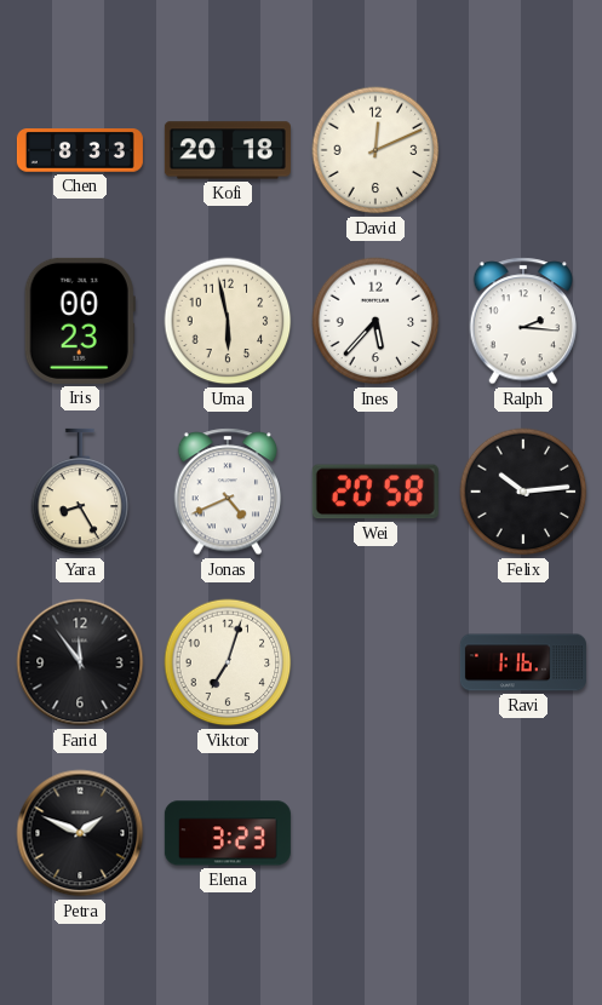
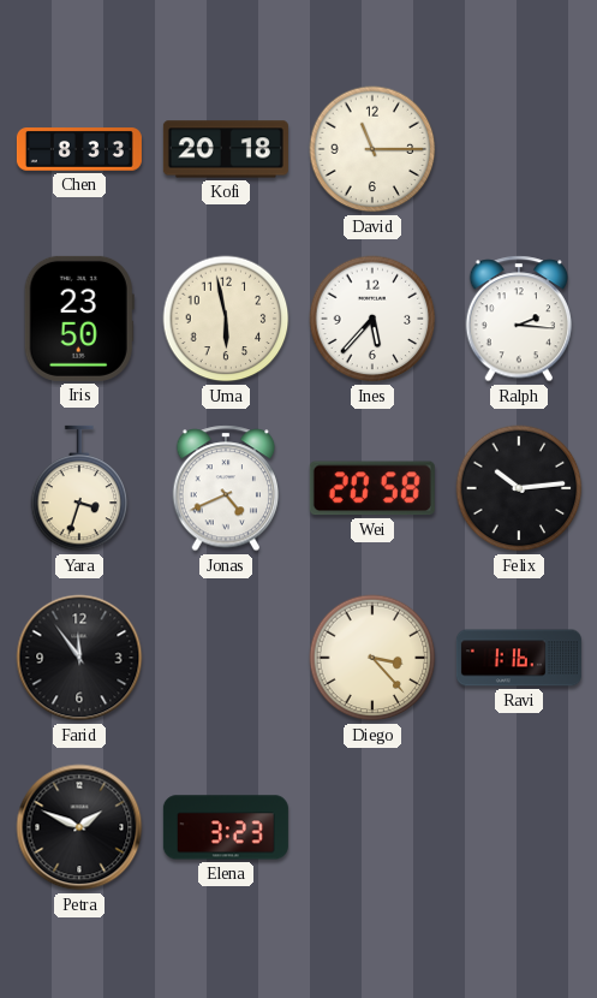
David: 12:11 -> 11:15 (372, 149)
Iris: 00:23 -> 23:50 (79, 319)
Yara: 8:25 -> 3:33 (79, 488)
Viktor: 7:03 -> none (228, 662)
Diego: none -> 3:23 (372, 658)
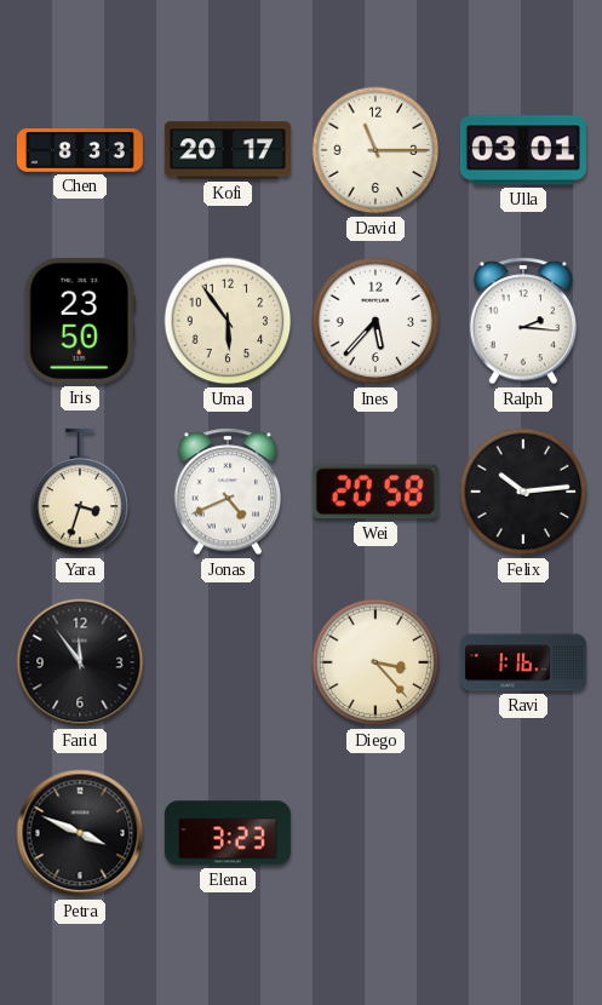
Kofi: 20:18 -> 20:17 (228, 150)
Ulla: none -> 03:01 (523, 150)
Uma: 5:58 -> 5:54 (228, 321)
Petra: 1:49 -> 3:49 (80, 833)
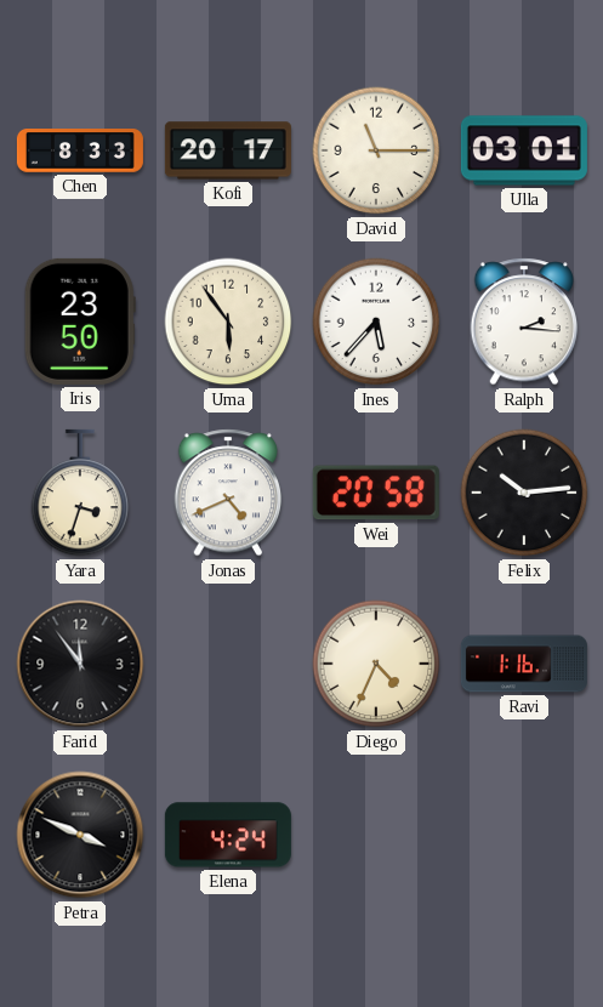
Diego: 3:23 -> 4:34 (376, 664)
Elena: 3:23 -> 4:24 (228, 835)
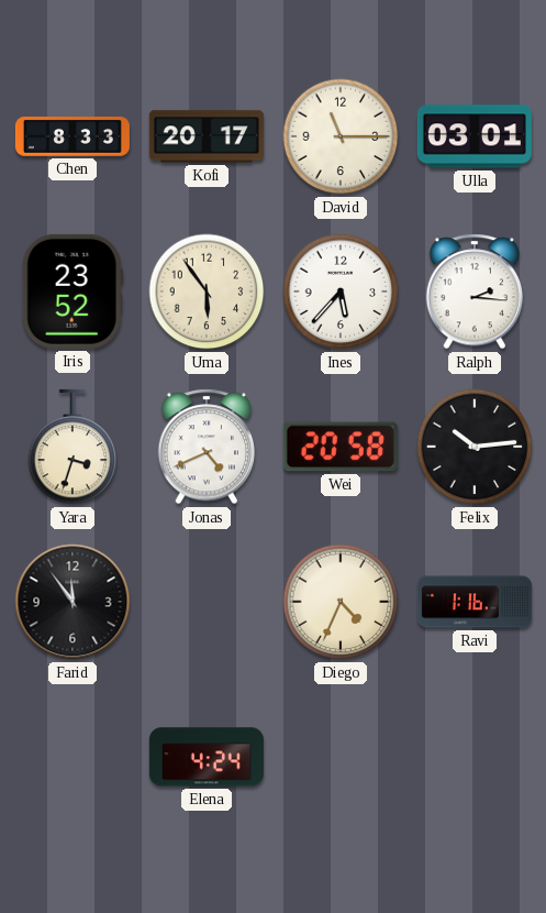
Iris: 23:50 -> 23:52 (73, 291)
Petra: 3:49 -> none (80, 835)
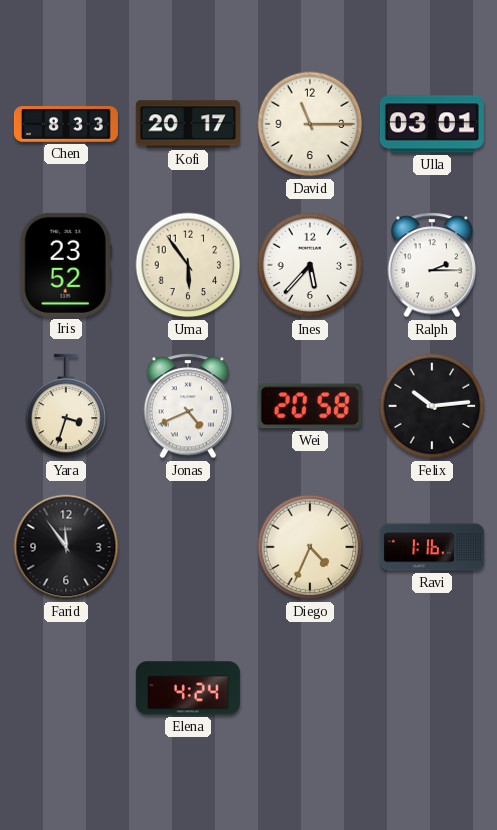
Ralph: 2:16 -> 2:15 (432, 265)
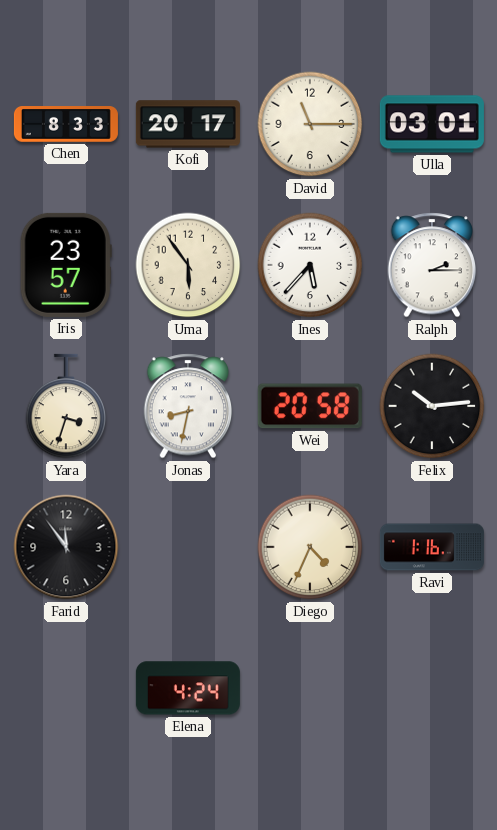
Iris: 23:52 -> 23:57 (66, 265)
Jonas: 4:41 -> 8:32 (188, 406)
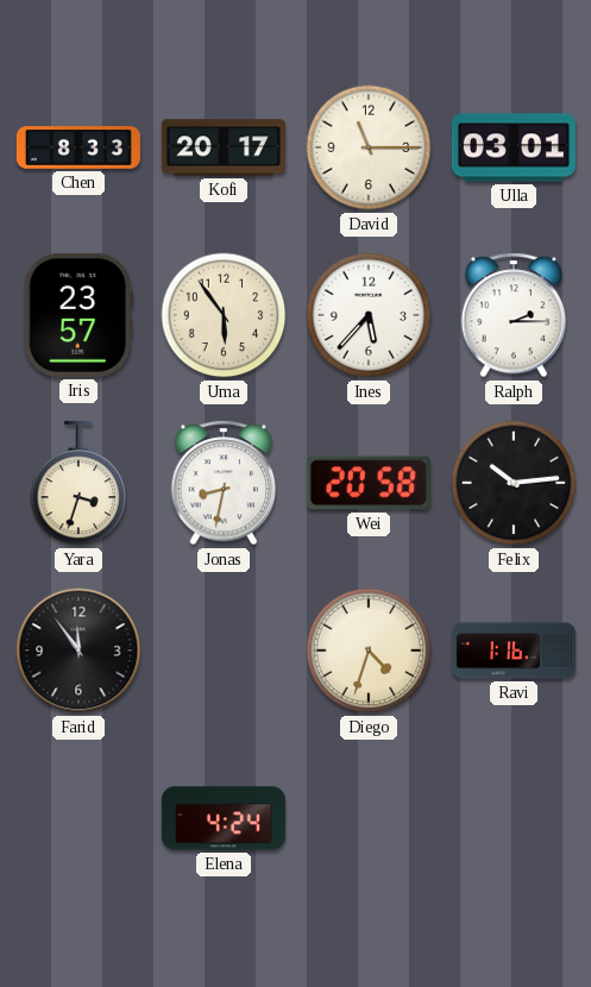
Diego: 4:34 -> 4:33 (369, 650)
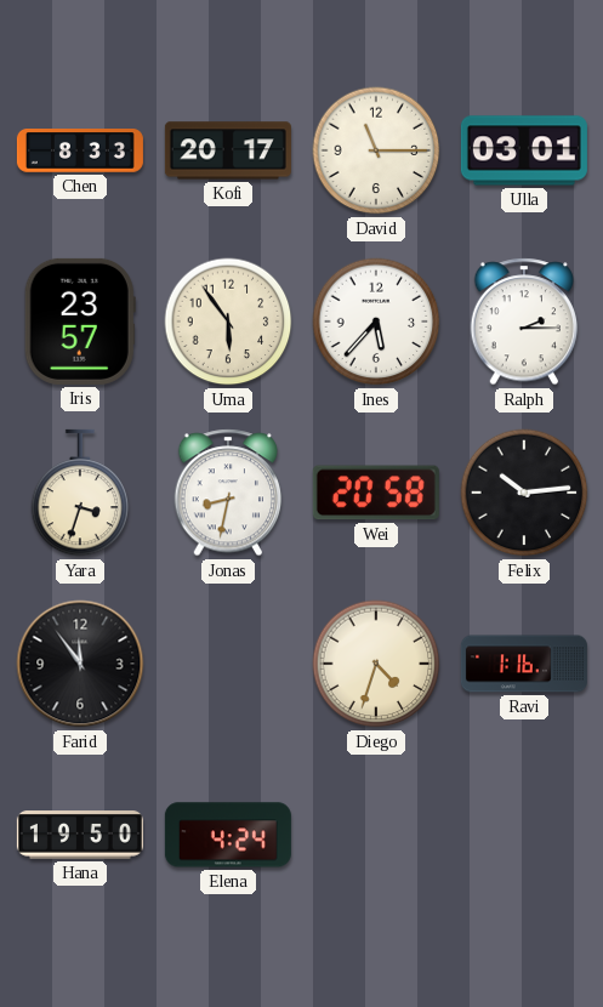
Hana: none -> 19:50 (80, 835)
